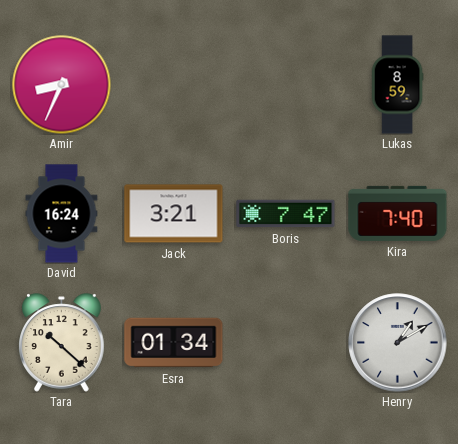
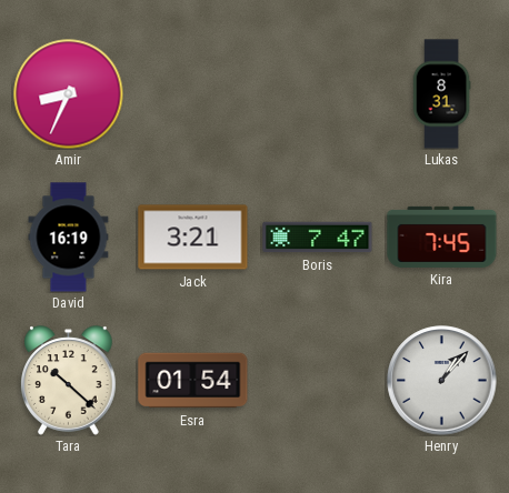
Lukas: 8:59 -> 8:31 (441, 94)
David: 16:24 -> 16:19 (69, 238)
Kira: 7:40 -> 7:45 (442, 237)
Esra: 01:34 -> 01:54 (193, 381)
Henry: 1:10 -> 1:07 (442, 381)
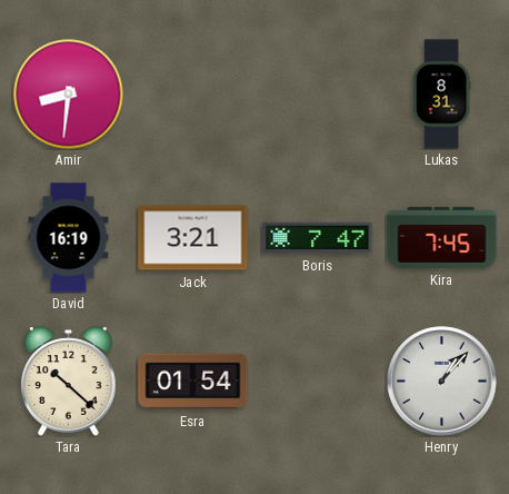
Amir: 8:34 -> 8:31 (69, 95)
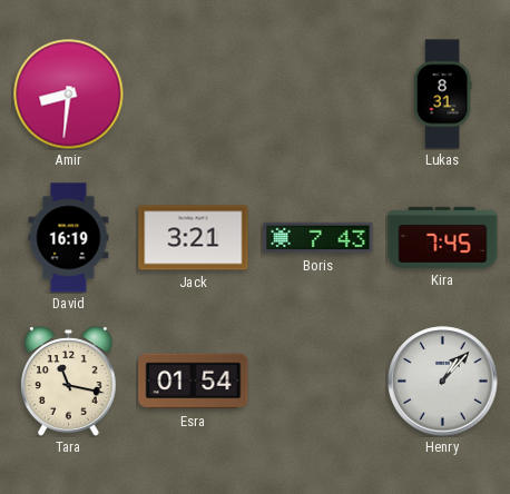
Boris: 7:47 -> 7:43 (318, 238)
Tara: 10:22 -> 11:17 (69, 382)
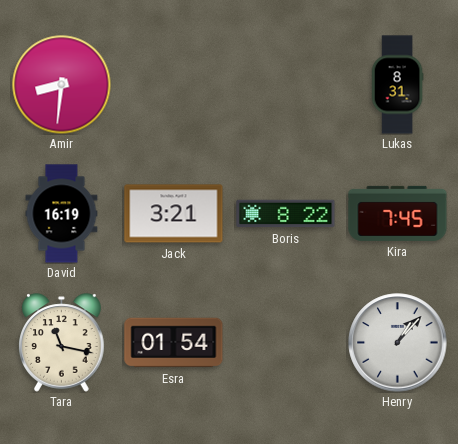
Boris: 7:43 -> 8:22 (286, 214)
